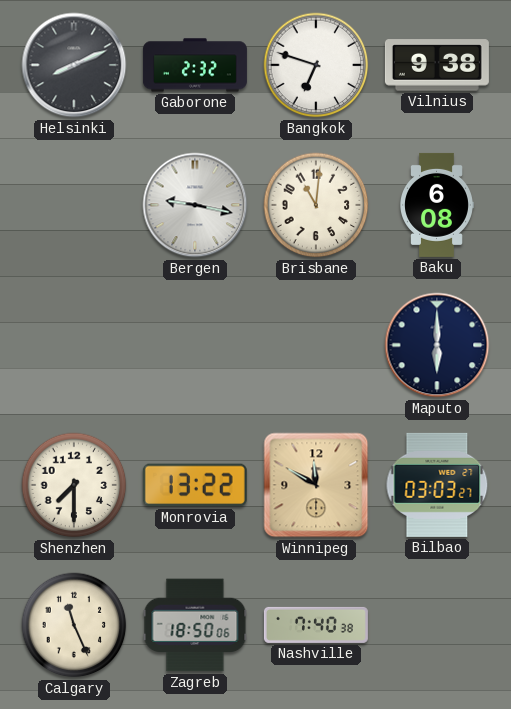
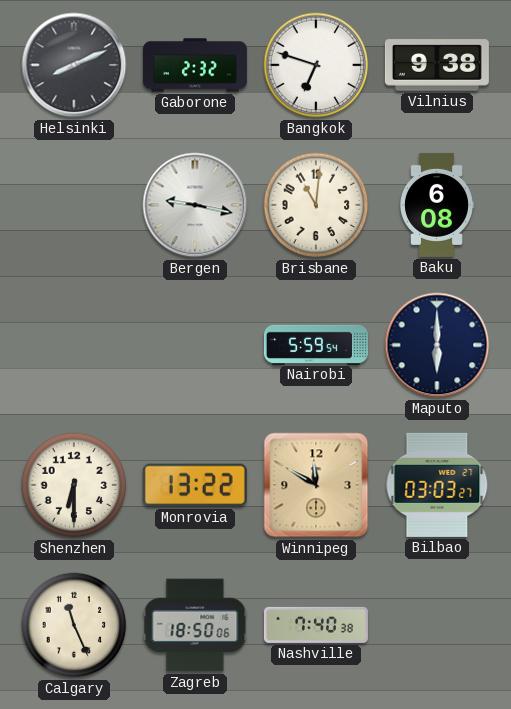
Nairobi: none -> 5:59 (316, 344)
Shenzhen: 7:30 -> 6:30 (74, 485)
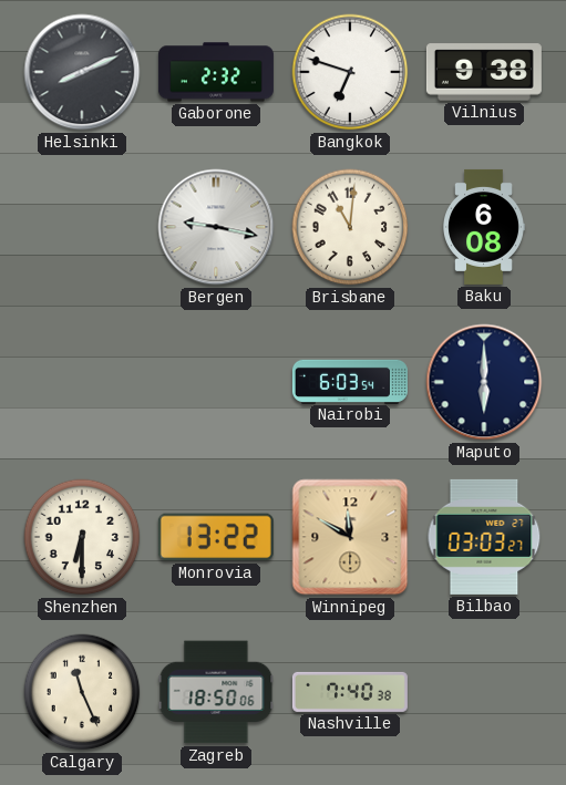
Nairobi: 5:59 -> 6:03 (350, 381)
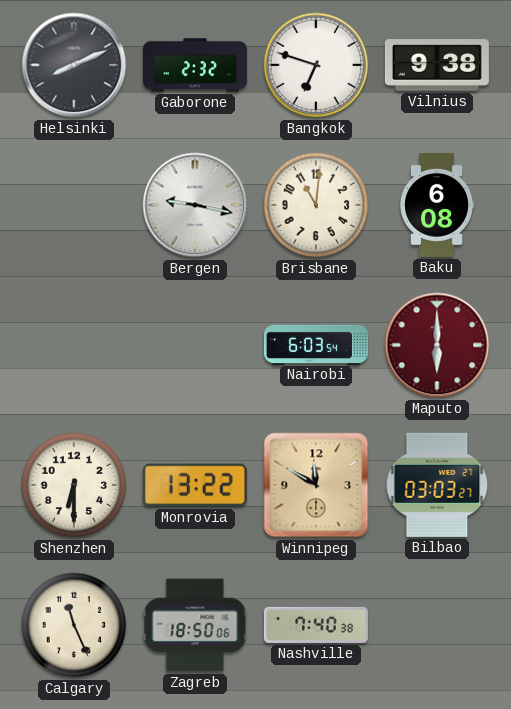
Maputo dial: navy -> burgundy (437, 345)
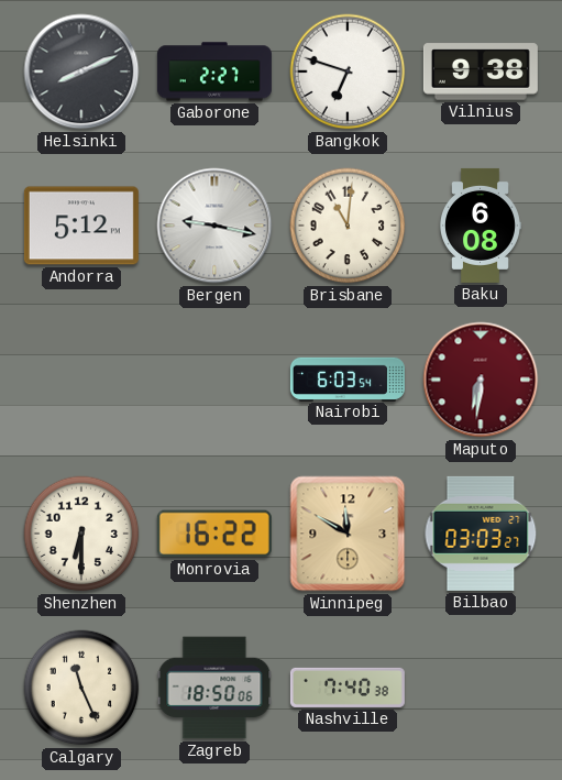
Gaborone: 2:32 -> 2:27 (214, 72)
Andorra: none -> 5:12 (81, 226)
Maputo: 6:00 -> 6:31 (481, 380)
Monrovia: 13:22 -> 16:22 (214, 534)
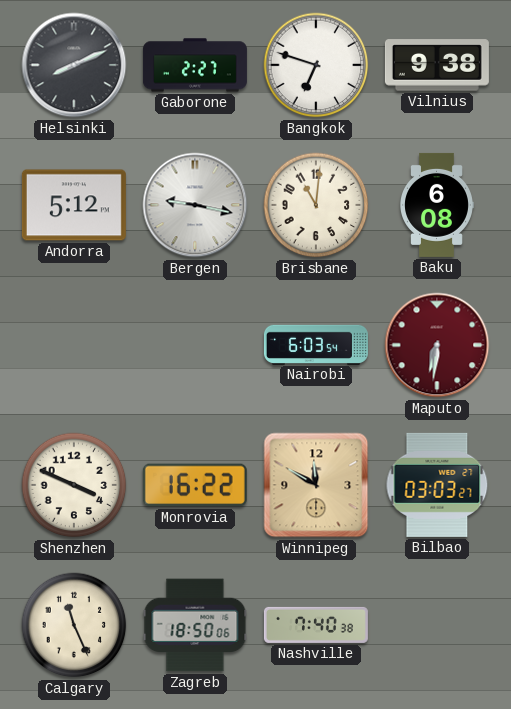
Shenzhen: 6:30 -> 3:49 (74, 485)
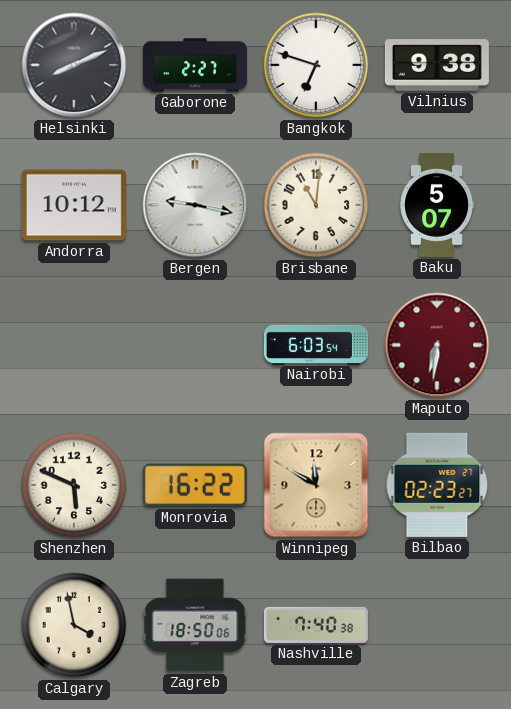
Andorra: 5:12 -> 10:12 (74, 205)
Baku: 6:08 -> 5:07 (437, 205)
Shenzhen: 3:49 -> 5:49 (74, 485)
Bilbao: 03:03 -> 02:23 (437, 485)
Calgary: 11:26 -> 3:58 (74, 625)
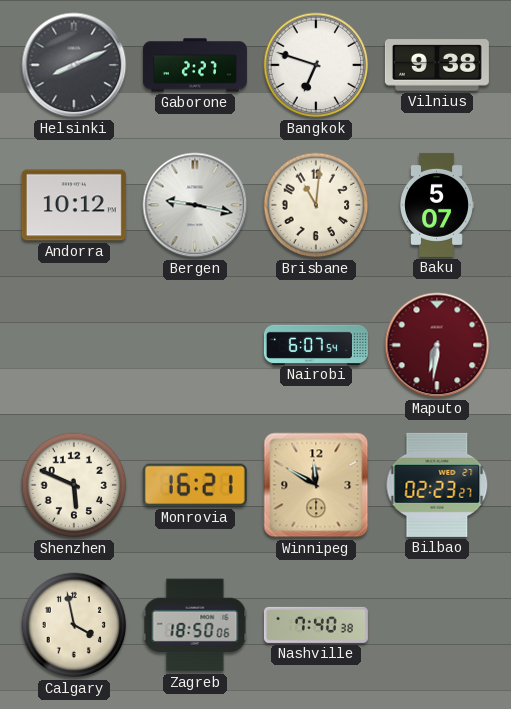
Nairobi: 6:03 -> 6:07 (316, 344)
Monrovia: 16:22 -> 16:21 (195, 485)
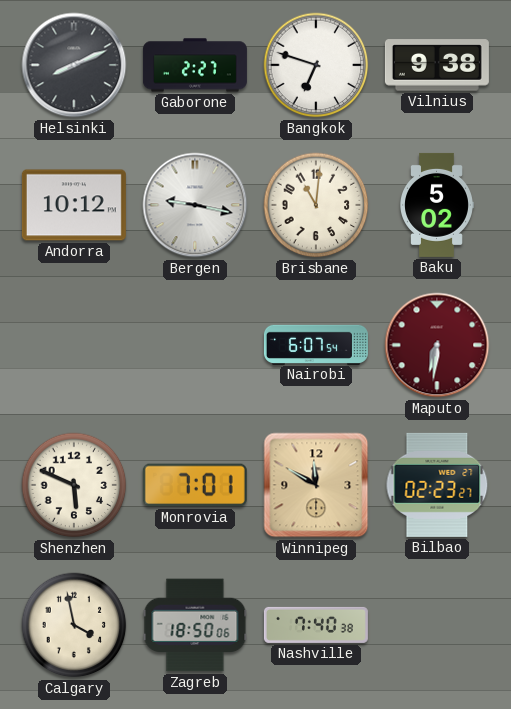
Baku: 5:07 -> 5:02 (437, 205)
Monrovia: 16:21 -> 7:01 (195, 485)
